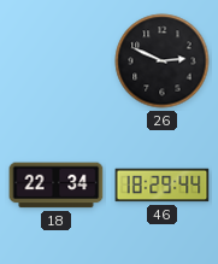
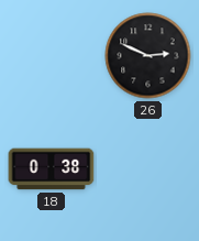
18: 22:34 -> 0:38 (52, 169)
46: 18:29 -> none (163, 186)
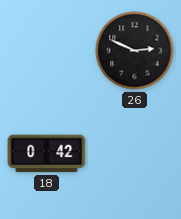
18: 0:38 -> 0:42 (47, 154)
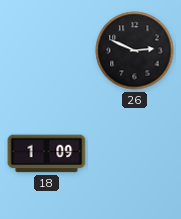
18: 0:42 -> 1:09 (47, 154)
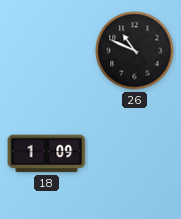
26: 2:49 -> 10:49 (135, 51)
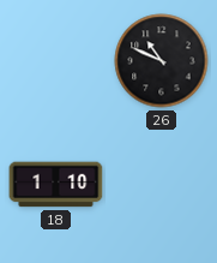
18: 1:09 -> 1:10 (56, 185)
